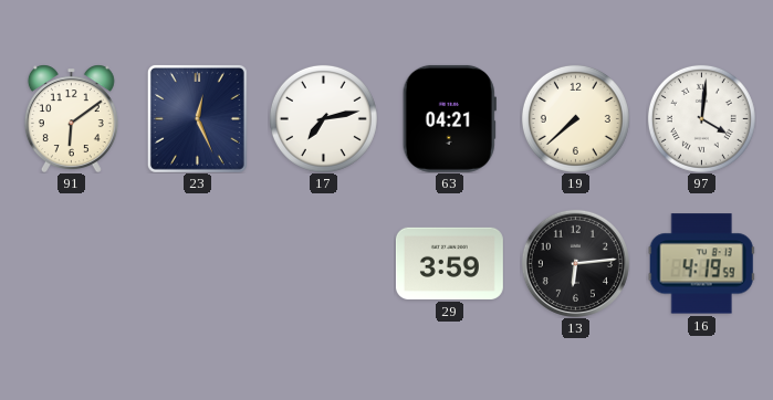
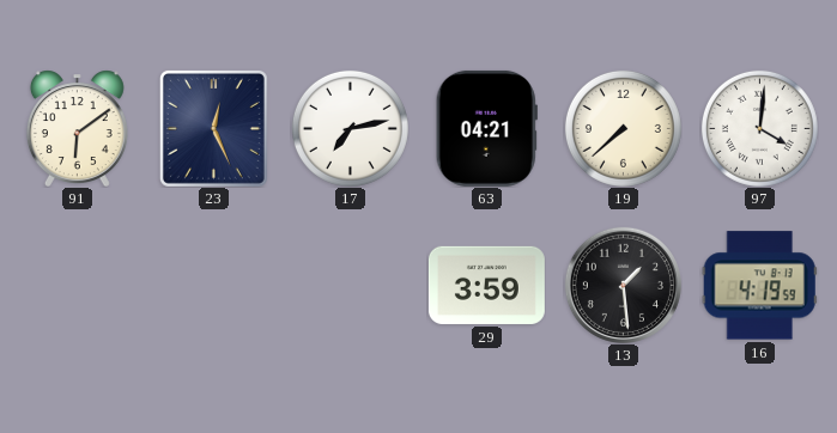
13: 6:14 -> 1:29 (623, 285)
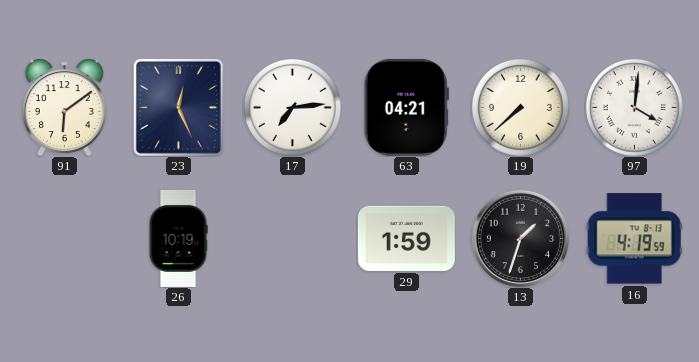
17: 7:13 -> 7:14 (292, 107)
26: none -> 10:19 (178, 238)
29: 3:59 -> 1:59 (406, 238)
13: 1:29 -> 1:33 (520, 238)
